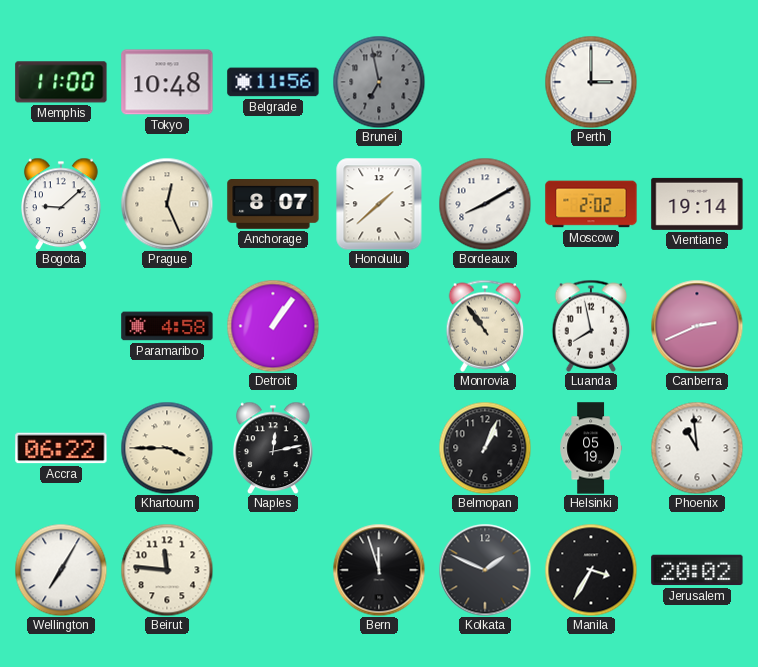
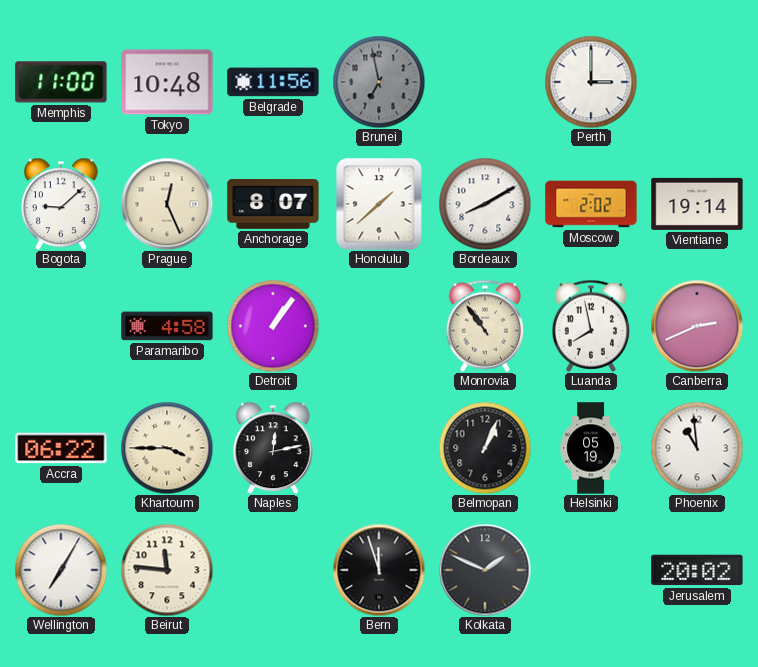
Manila: 3:35 -> none (591, 570)
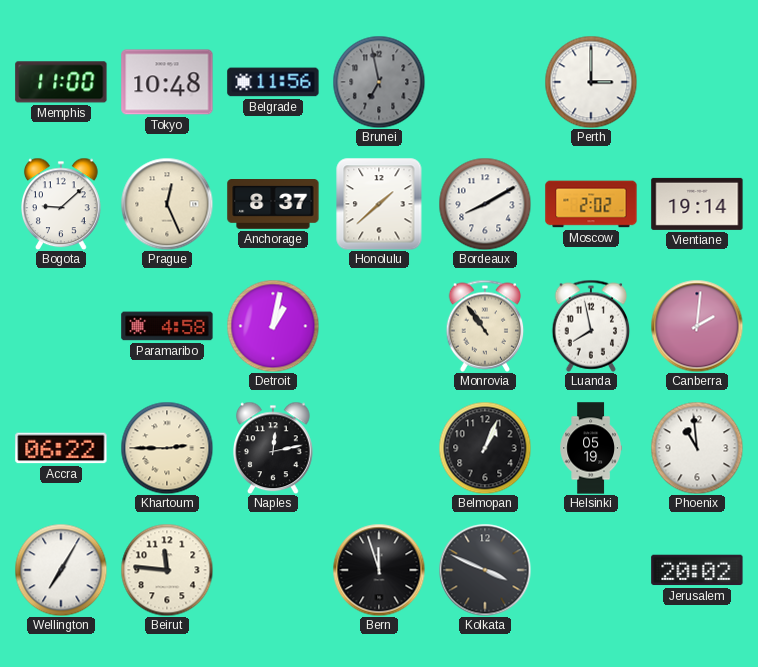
Anchorage: 8:07 -> 8:37 (273, 205)
Detroit: 1:06 -> 1:02 (273, 326)
Canberra: 2:41 -> 2:01 (697, 326)
Khartoum: 3:45 -> 2:45 (167, 448)
Kolkata: 1:49 -> 3:49 (485, 570)
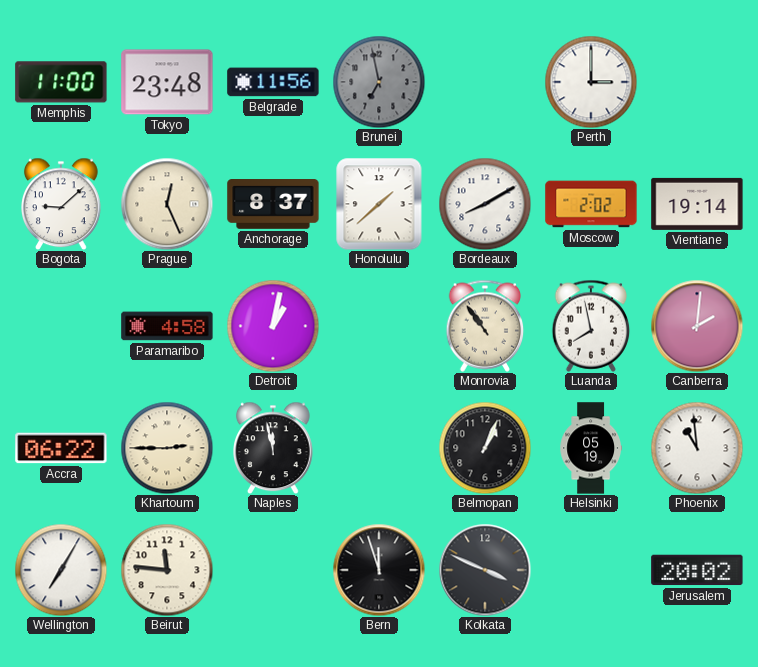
Tokyo: 10:48 -> 23:48 (167, 82)
Naples: 12:13 -> 11:58 (274, 448)
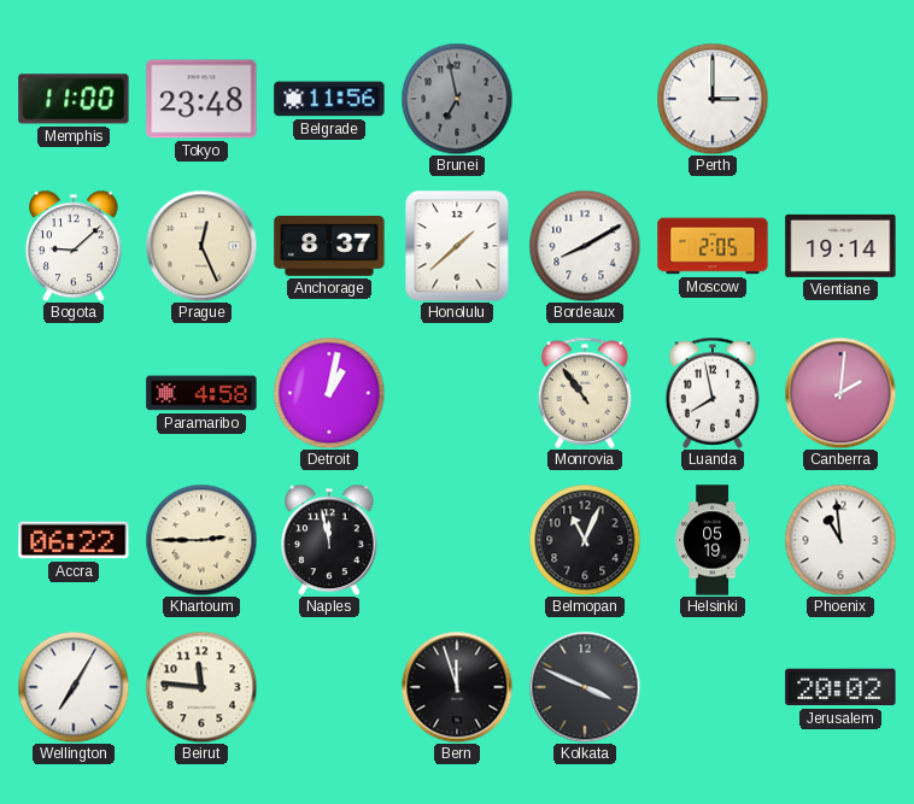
Moscow: 2:02 -> 2:05 (713, 246)
Belmopan: 1:04 -> 11:04 (585, 540)
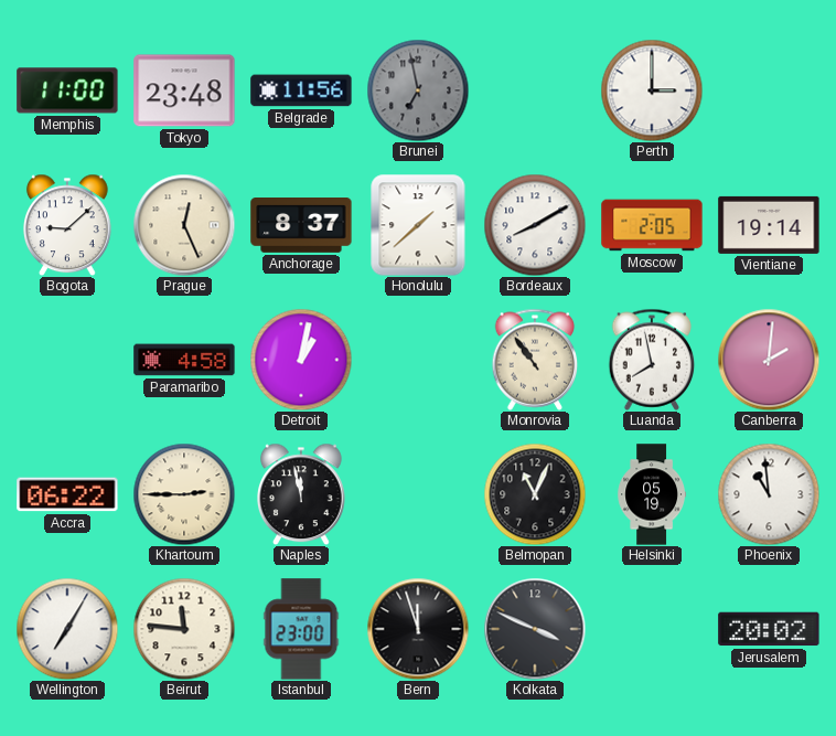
Istanbul: none -> 23:00 (301, 629)
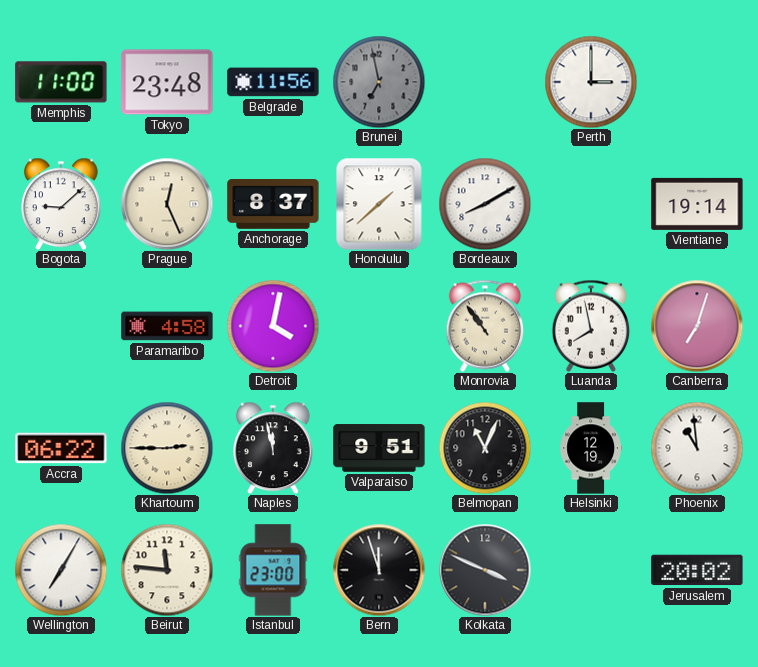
Moscow: 2:05 -> none (652, 225)
Detroit: 1:02 -> 4:02 (273, 326)
Canberra: 2:01 -> 7:03 (697, 326)
Valparaiso: none -> 9:51 (379, 448)
Helsinki: 05:19 -> 12:19 (590, 448)
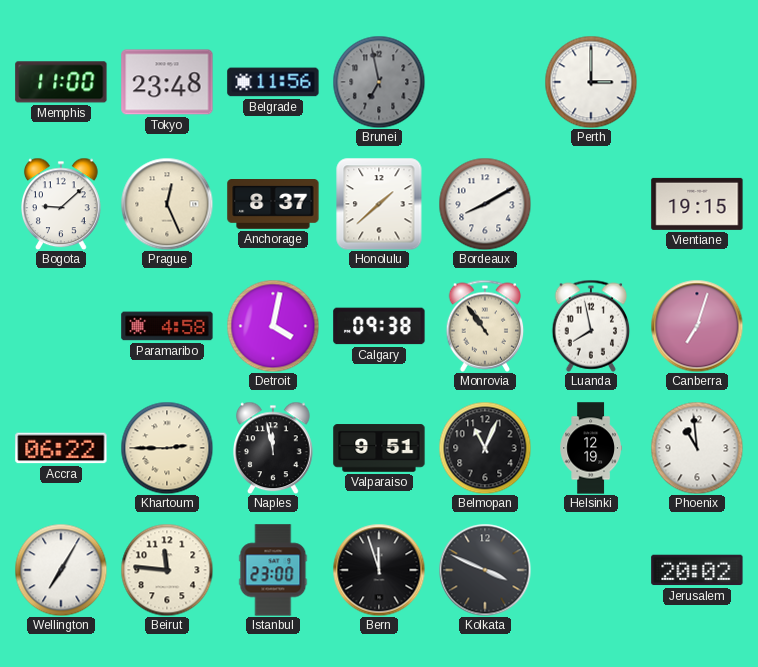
Vientiane: 19:14 -> 19:15 (697, 204)
Calgary: none -> 09:38 (379, 326)
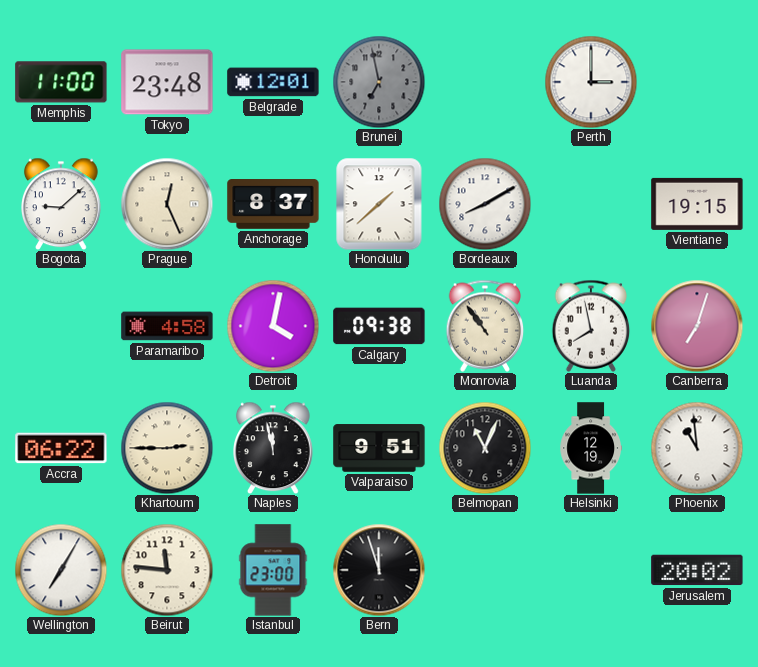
Belgrade: 11:56 -> 12:01 (273, 82)
Kolkata: 3:49 -> none (485, 570)
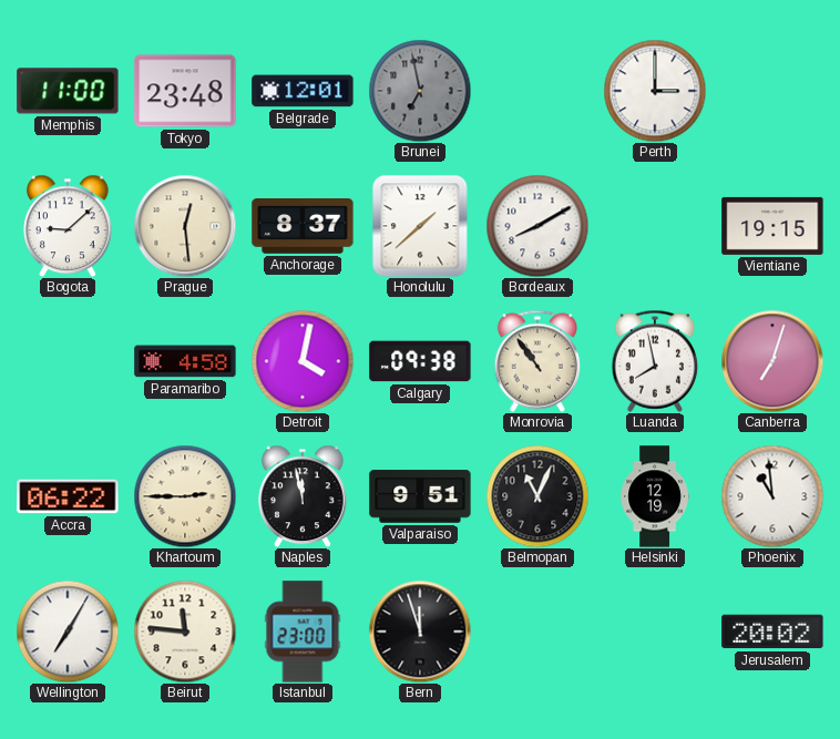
Prague: 12:26 -> 12:29 (185, 226)
